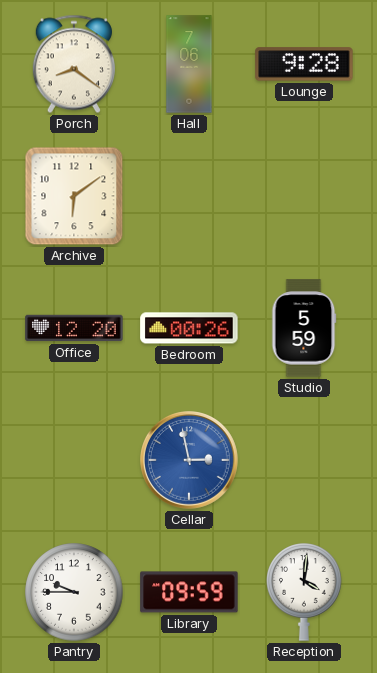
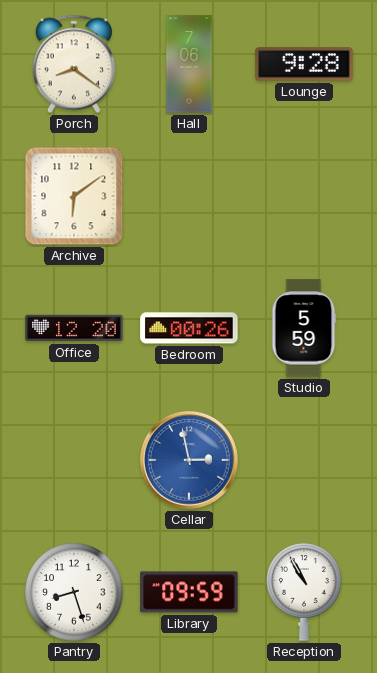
Pantry: 9:45 -> 8:27 (74, 592)
Reception: 4:01 -> 10:55 (304, 592)
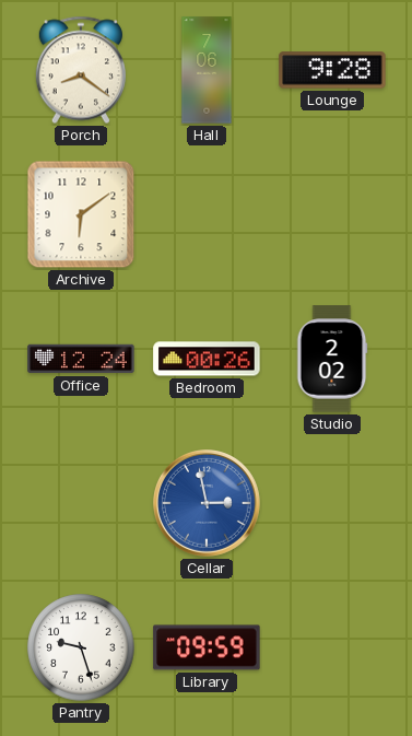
Office: 12:20 -> 12:24 (81, 359)
Studio: 5:59 -> 2:02 (332, 359)
Pantry: 8:27 -> 9:27 (81, 647)
Reception: 10:55 -> none (304, 592)
